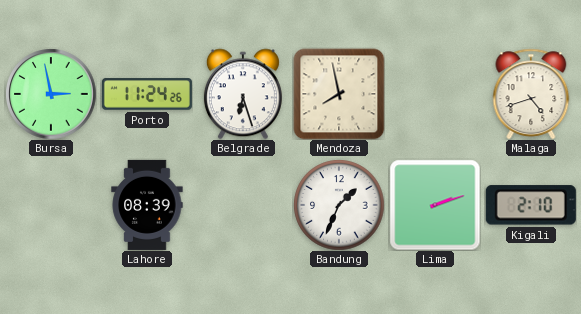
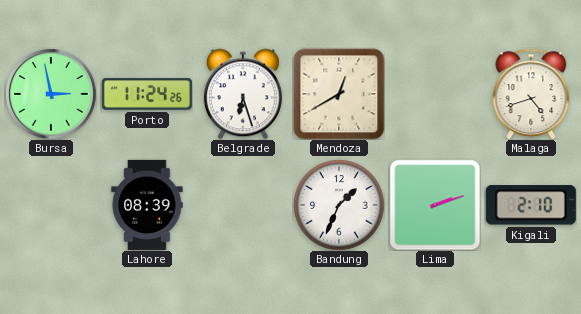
Mendoza: 7:58 -> 12:40 (339, 94)
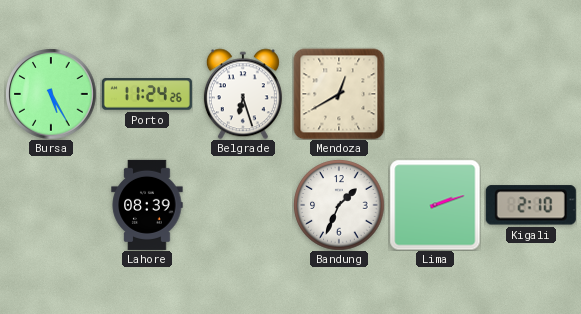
Bursa: 2:58 -> 5:25 (51, 94)
Malaga: 4:42 -> none (531, 94)
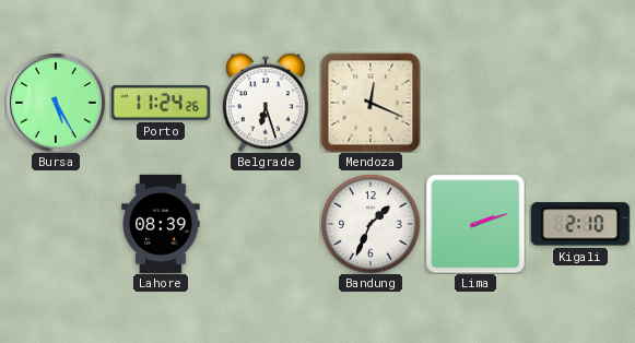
Mendoza: 12:40 -> 12:19 (371, 103)
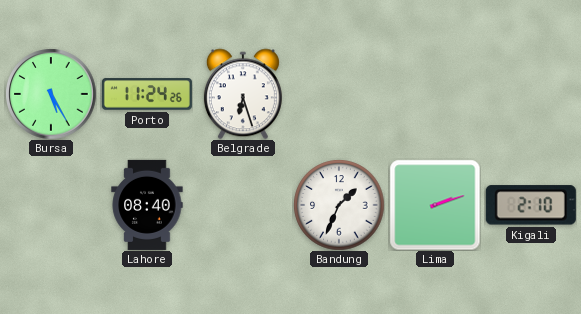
Mendoza: 12:19 -> none (371, 103)
Lahore: 08:39 -> 08:40 (147, 205)
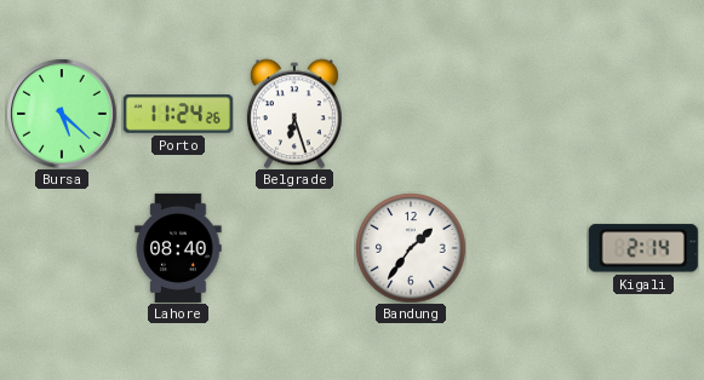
Bursa: 5:25 -> 5:22 (62, 114)
Bandung: 1:34 -> 1:36 (411, 248)
Lima: 2:12 -> none (435, 205)
Kigali: 2:10 -> 2:14 (643, 248)
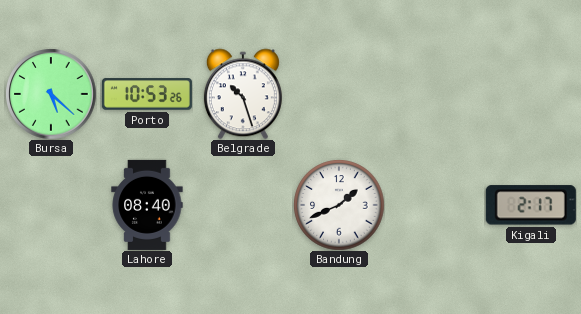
Porto: 11:24 -> 10:53 (147, 94)
Belgrade: 6:27 -> 10:27 (243, 94)
Bandung: 1:36 -> 1:41 (339, 205)
Kigali: 2:14 -> 2:17 (531, 205)
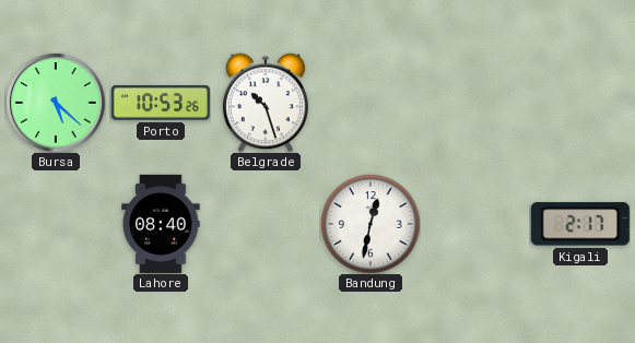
Bandung: 1:41 -> 12:32 (371, 224)
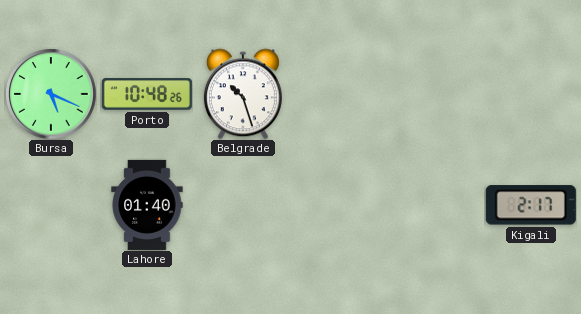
Bursa: 5:22 -> 5:19 (51, 94)
Porto: 10:53 -> 10:48 (147, 94)
Lahore: 08:40 -> 01:40 (147, 205)
Bandung: 12:32 -> none (371, 224)
